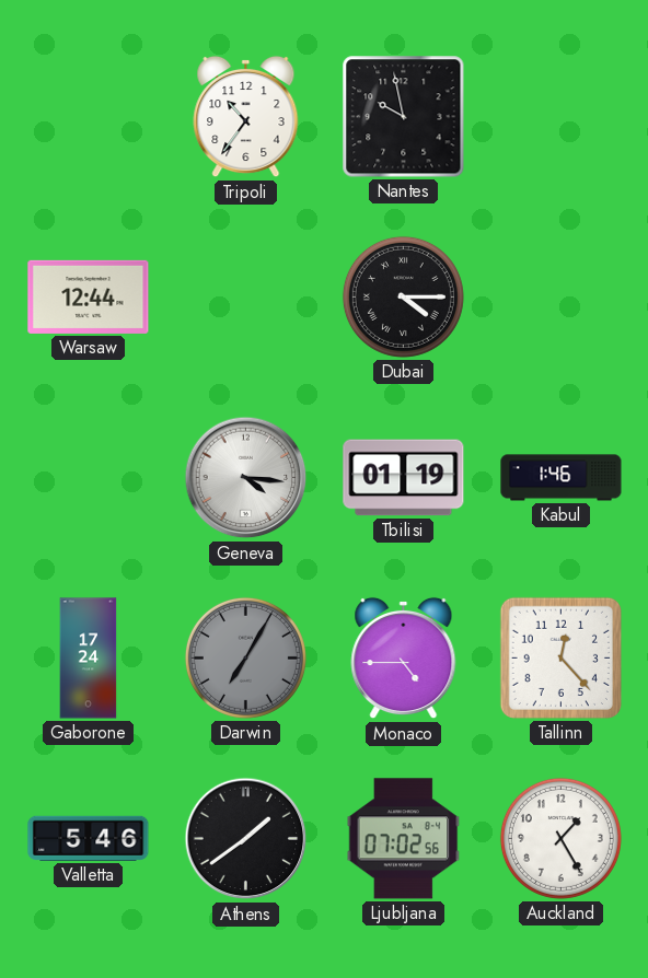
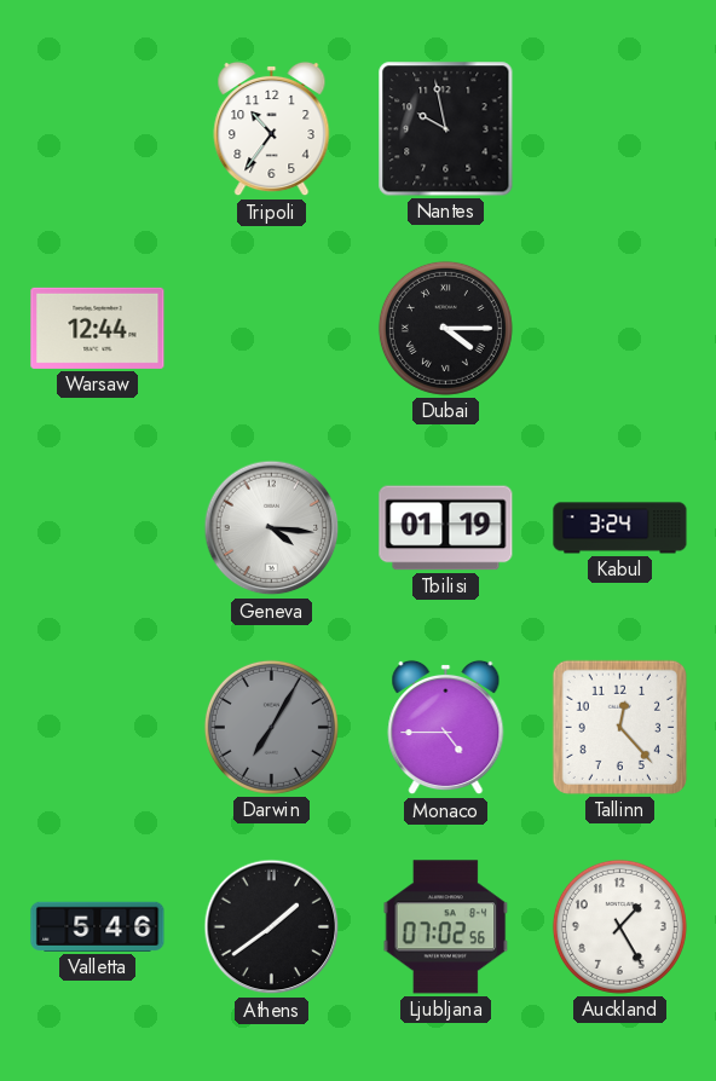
Kabul: 1:46 -> 3:24 (620, 528)
Gaborone: 17:24 -> none (89, 659)
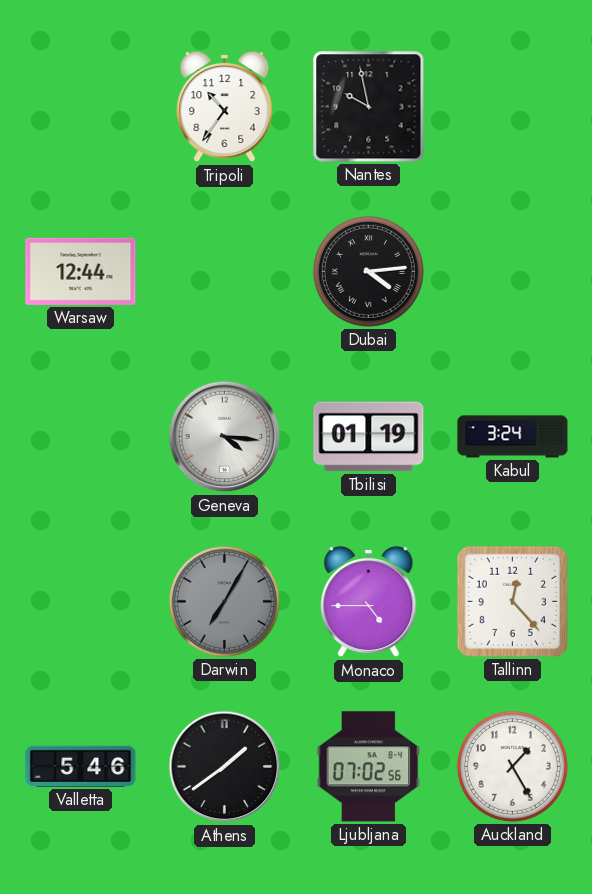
Dubai: 4:15 -> 4:14 (368, 271)
